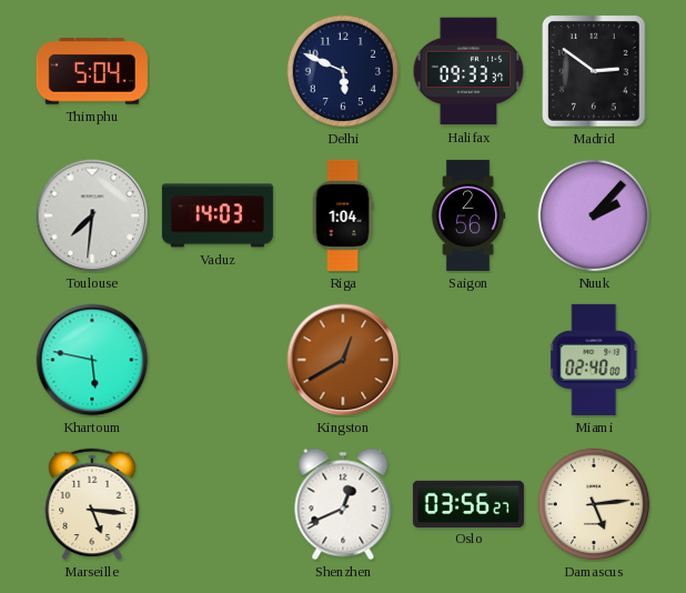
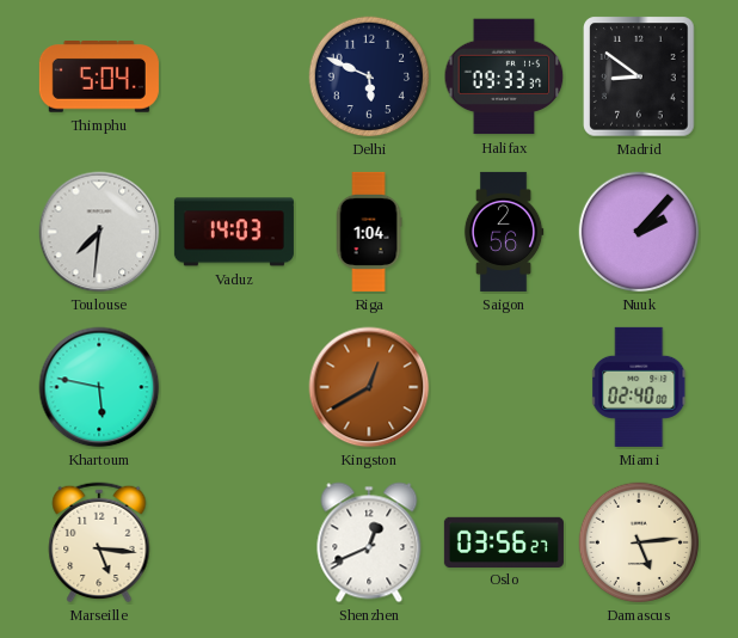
Madrid: 2:51 -> 8:51 (639, 76)
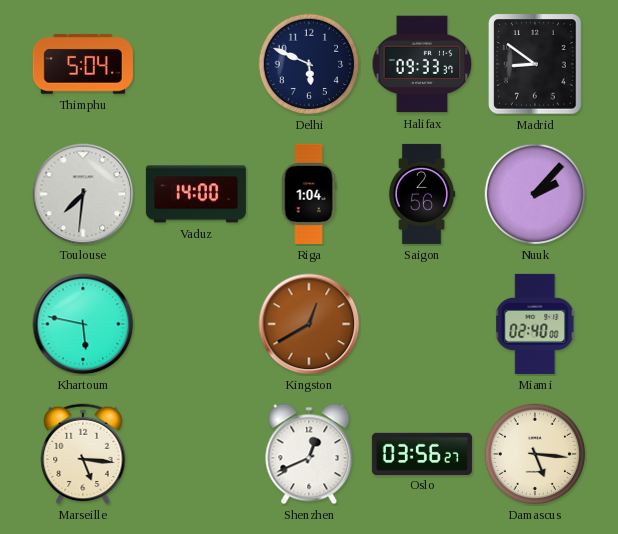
Vaduz: 14:03 -> 14:00 (196, 194)
Damascus: 5:14 -> 5:16 (535, 454)
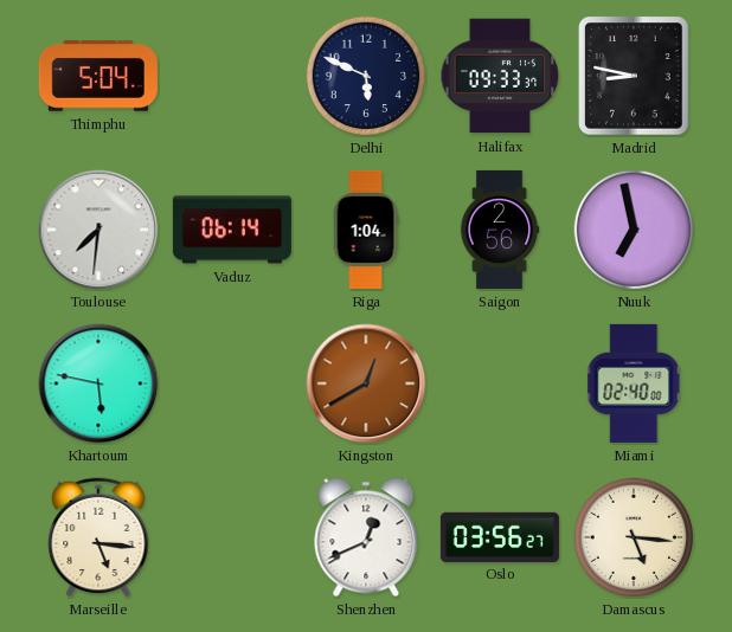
Madrid: 8:51 -> 8:47 (634, 76)
Vaduz: 14:00 -> 06:14 (232, 230)
Nuuk: 2:07 -> 6:58 (634, 230)
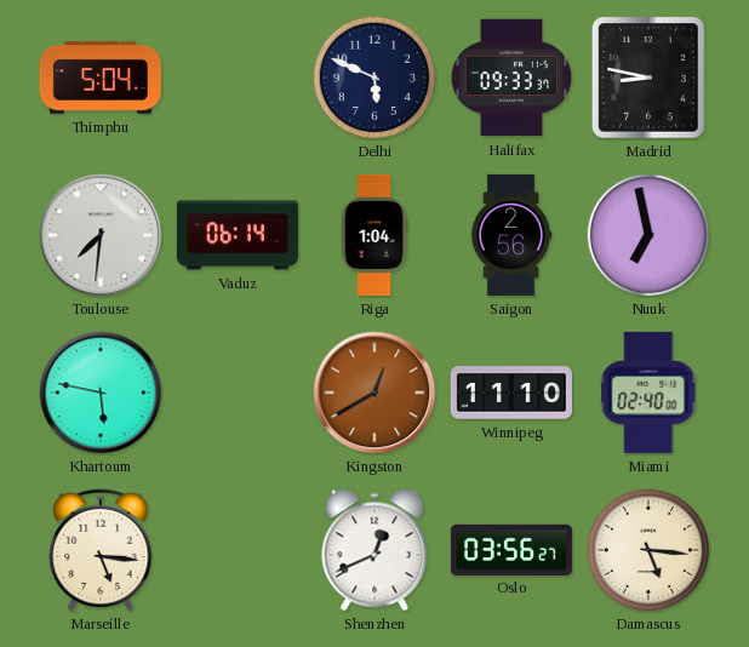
Winnipeg: none -> 11:10 (511, 393)
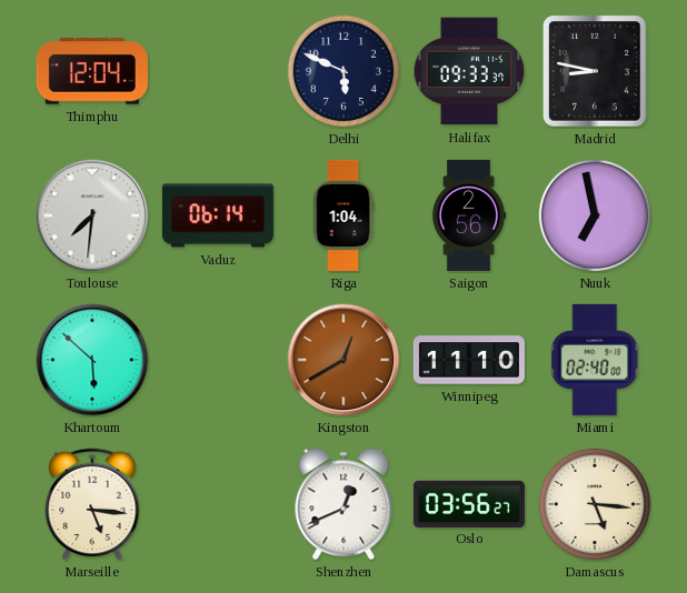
Thimphu: 5:04 -> 12:04 (92, 72)
Khartoum: 5:47 -> 5:52 (92, 360)
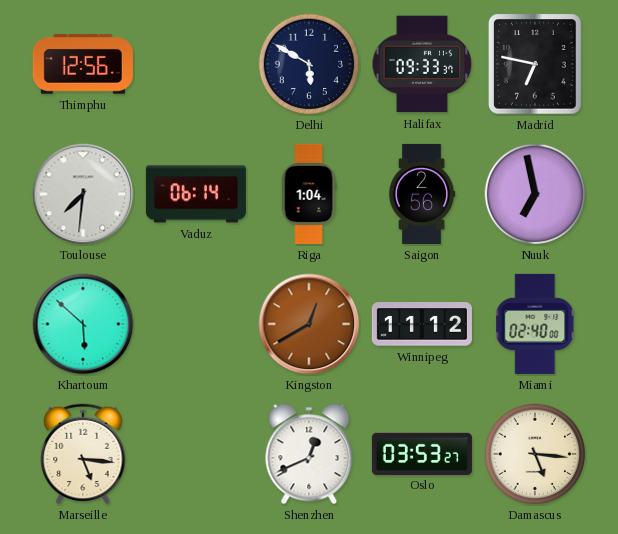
Thimphu: 12:04 -> 12:56 (83, 65)
Delhi: 5:49 -> 5:50 (309, 64)
Madrid: 8:47 -> 6:47 (535, 64)
Winnipeg: 11:10 -> 11:12 (422, 324)
Oslo: 03:56 -> 03:53 (422, 453)
